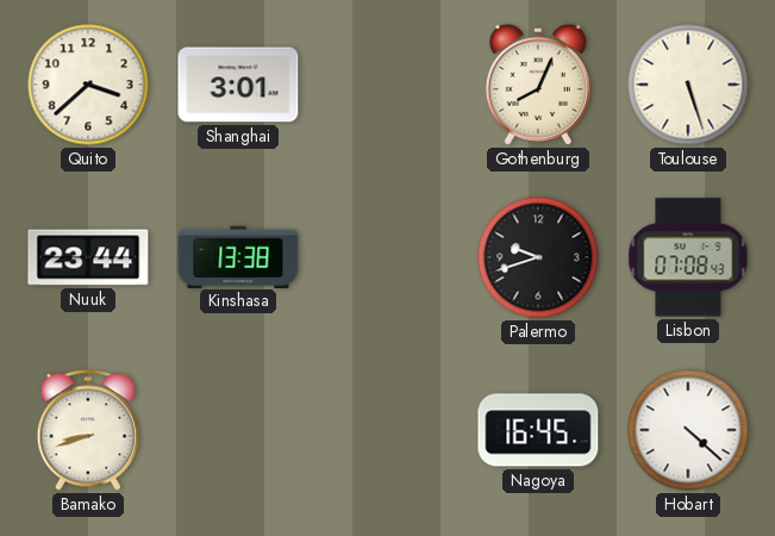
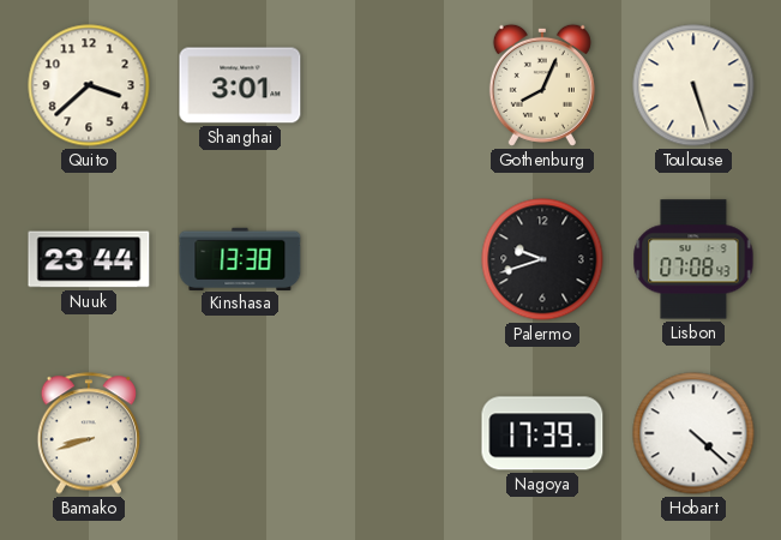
Nagoya: 16:45 -> 17:39 (542, 433)
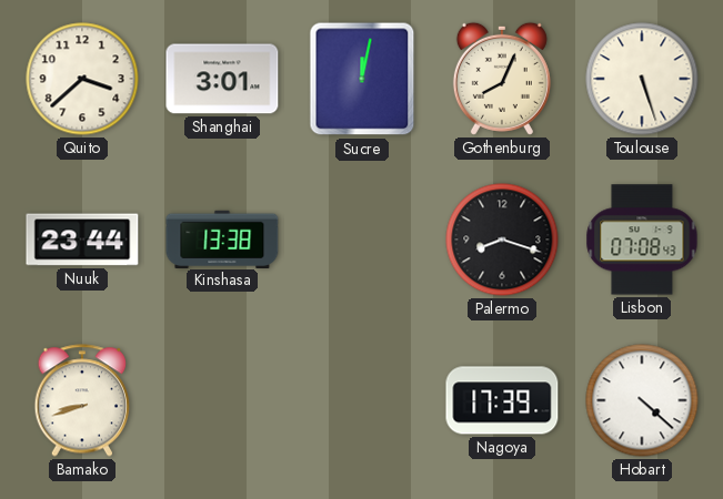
Sucre: none -> 12:02 (362, 79)
Palermo: 9:42 -> 8:18 (502, 240)
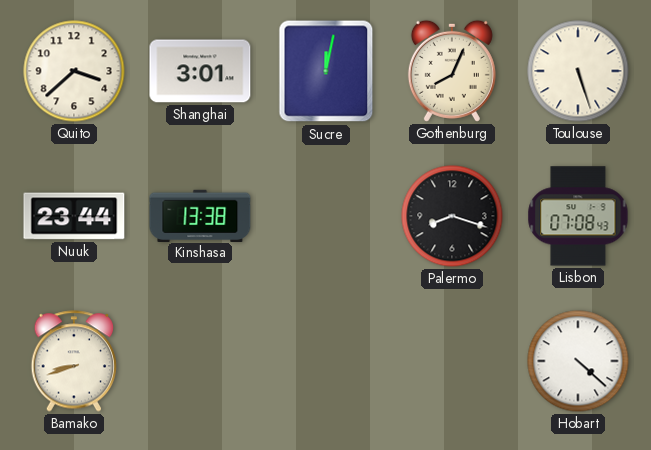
Nagoya: 17:39 -> none (502, 400)
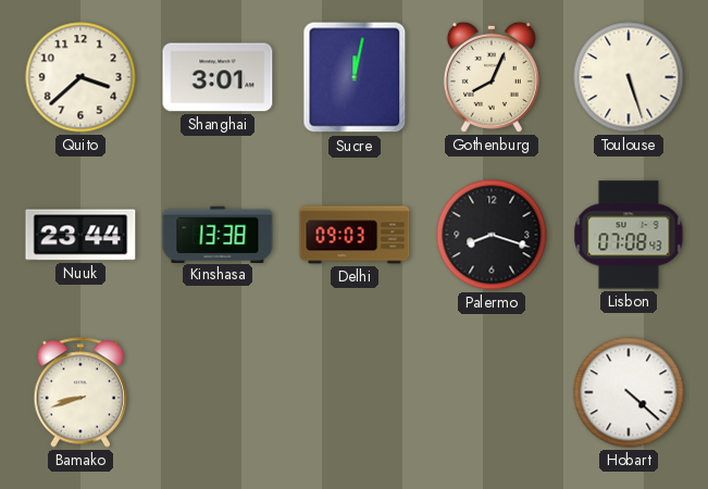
Delhi: none -> 09:03 (355, 235)
